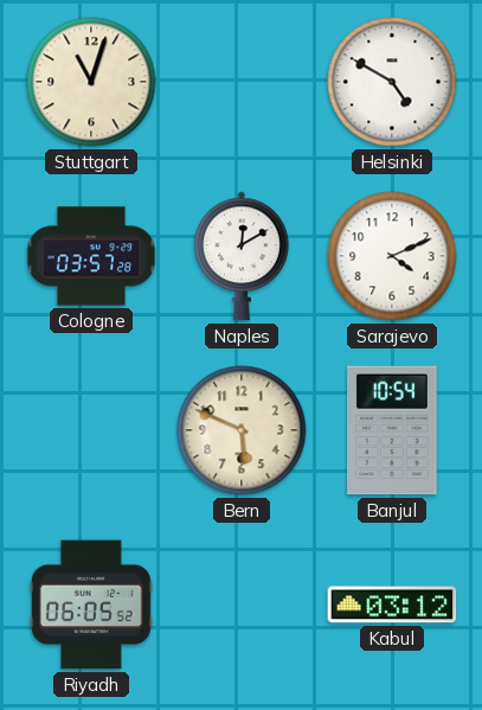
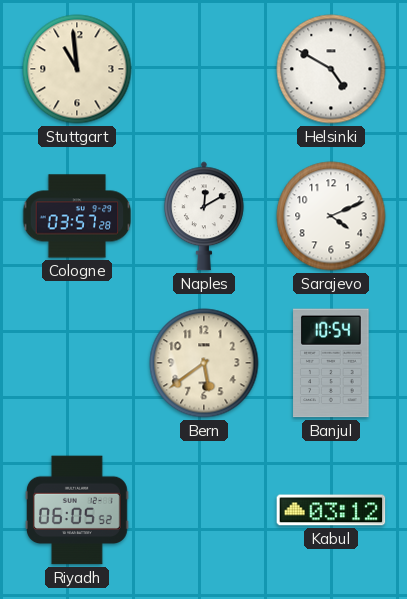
Stuttgart: 11:03 -> 10:59 (77, 69)
Bern: 5:49 -> 5:39 (204, 363)
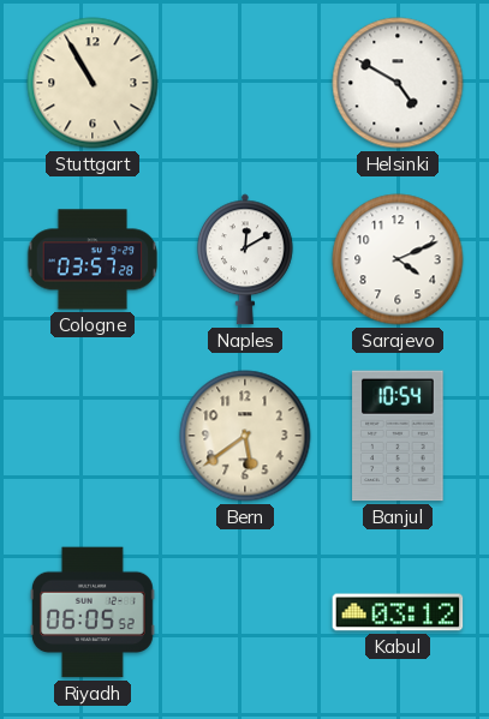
Stuttgart: 10:59 -> 10:55 (93, 83)
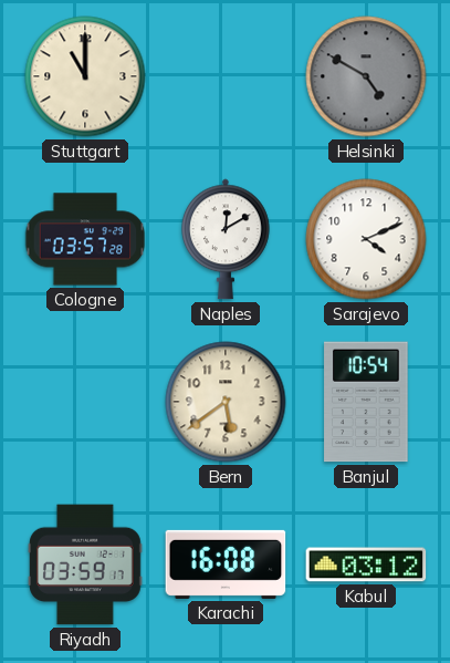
Stuttgart: 10:55 -> 11:00 (85, 76)
Helsinki dial: white -> grey (366, 76)
Riyadh: 06:05 -> 03:59 (86, 564)
Karachi: none -> 16:08 (226, 564)
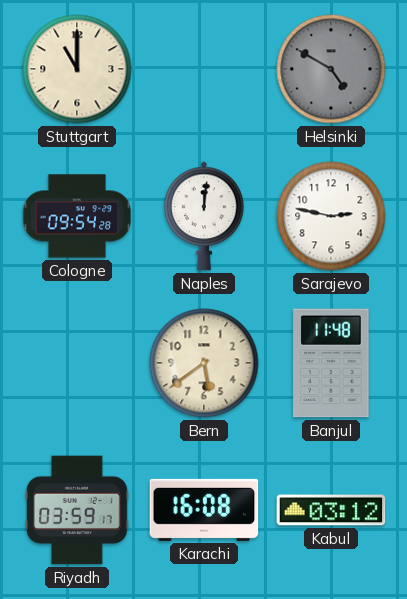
Cologne: 03:57 -> 09:54 (77, 216)
Naples: 12:10 -> 12:01 (204, 216)
Sarajevo: 4:11 -> 2:47 (331, 216)
Banjul: 10:54 -> 11:48 (331, 363)
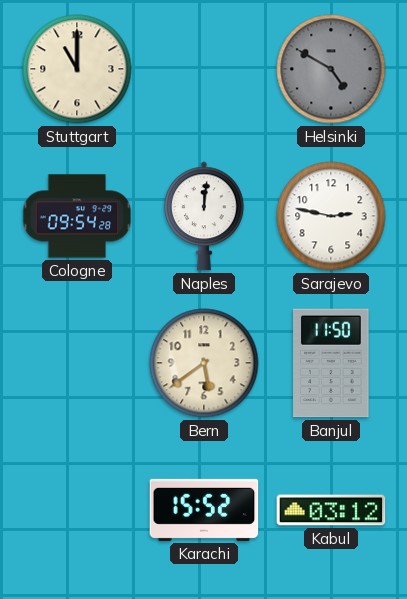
Banjul: 11:48 -> 11:50 (331, 363)
Riyadh: 03:59 -> none (78, 510)
Karachi: 16:08 -> 15:52 (204, 510)
